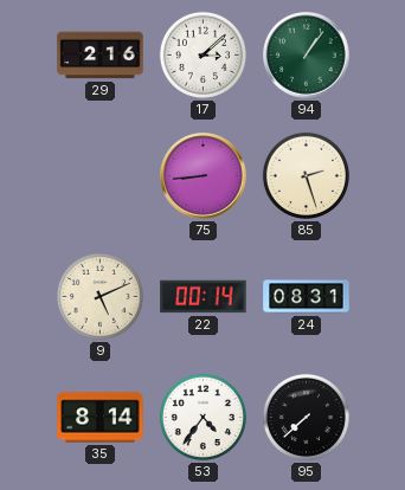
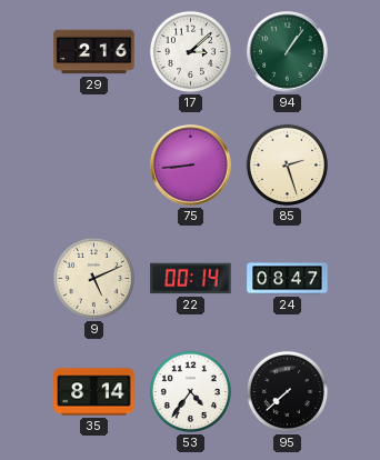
24: 08:31 -> 08:47 (288, 279)
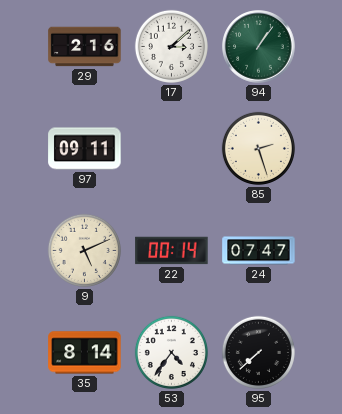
97: none -> 09:11 (85, 149)
75: 8:44 -> none (191, 166)
24: 08:47 -> 07:47 (259, 251)
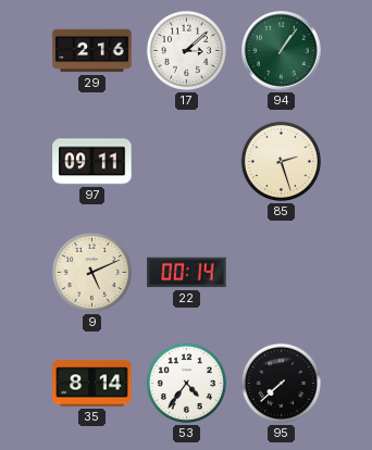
24: 07:47 -> none (259, 251)
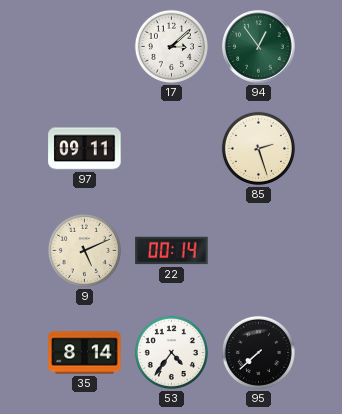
29: 2:16 -> none (92, 51)
94: 1:06 -> 12:54 (259, 47)
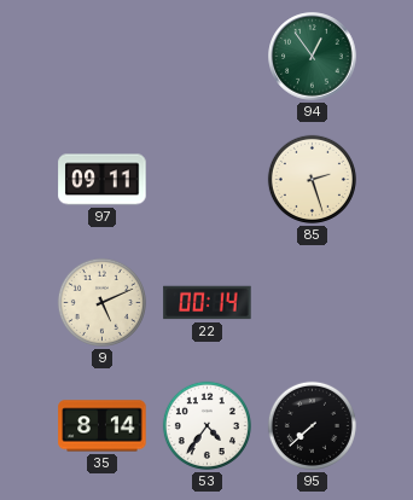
17: 3:08 -> none (171, 46)
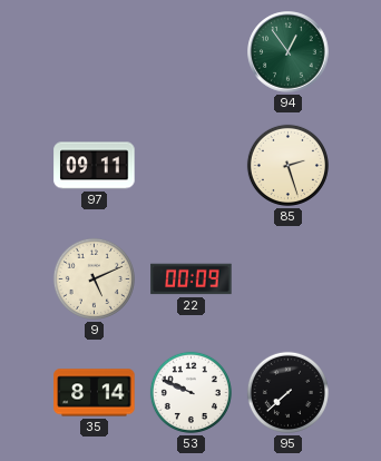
22: 00:14 -> 00:09 (192, 279)
53: 4:36 -> 9:49 (190, 392)
